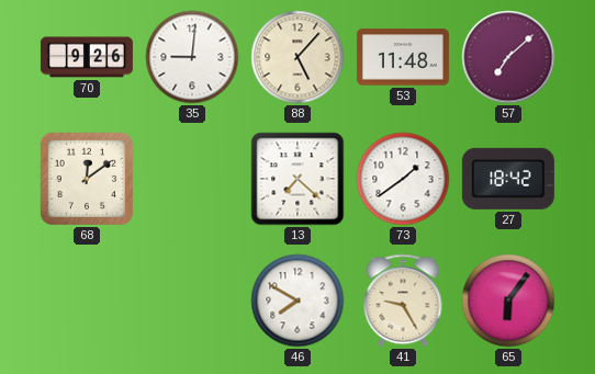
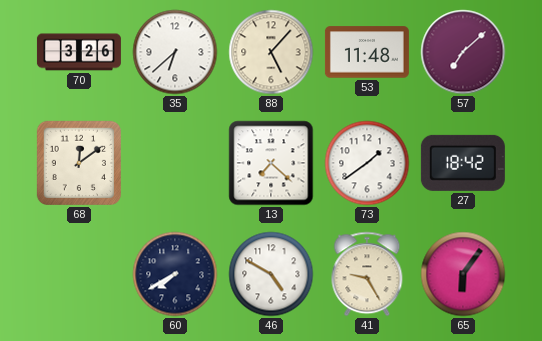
70: 9:26 -> 3:26 (79, 52)
35: 9:01 -> 6:38 (175, 52)
60: none -> 7:40 (175, 274)
46: 7:50 -> 4:50 (271, 274)
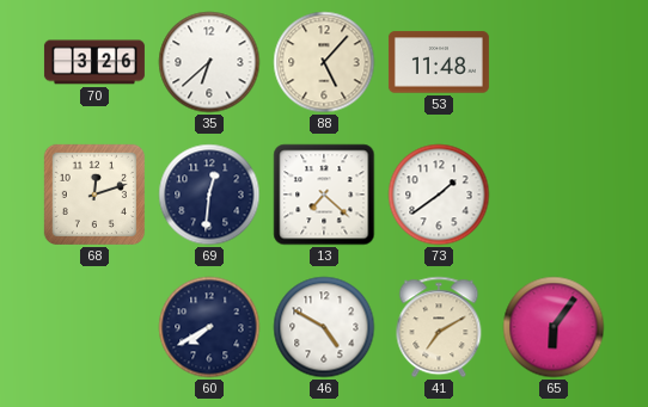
57: 7:08 -> none (463, 52)
68: 12:09 -> 12:12 (94, 195)
69: none -> 12:31 (209, 195)
27: 18:42 -> none (463, 163)
41: 9:25 -> 7:10 (439, 327)
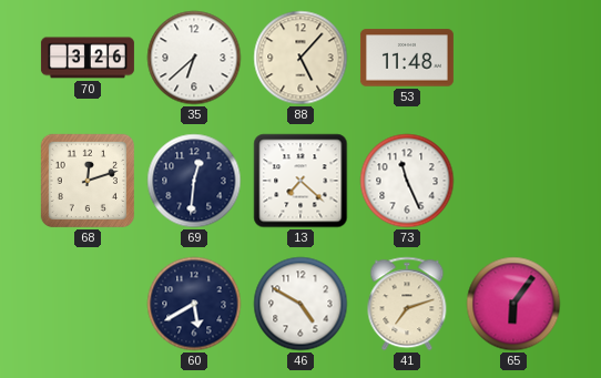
73: 1:39 -> 11:26 (407, 181)
60: 7:40 -> 5:40 (194, 304)
41: 7:10 -> 7:12 (407, 304)
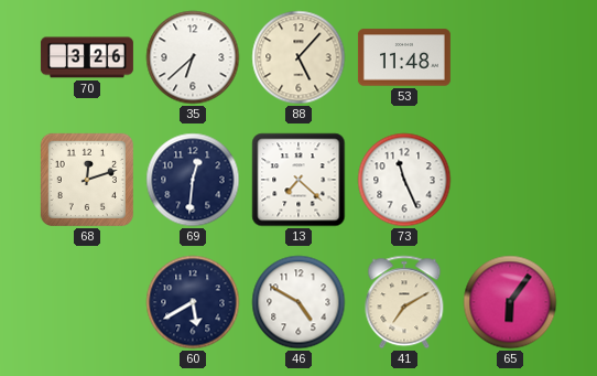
41: 7:12 -> 7:10 (404, 302)
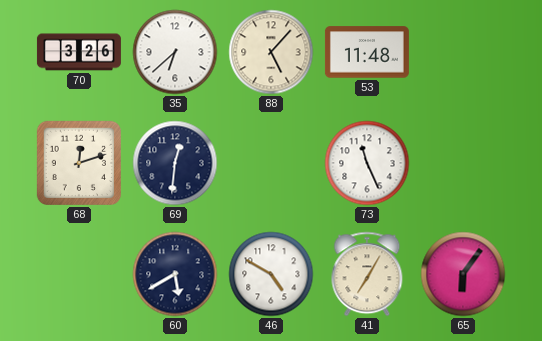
13: 7:22 -> none (298, 180)
41: 7:10 -> 7:05 (367, 274)
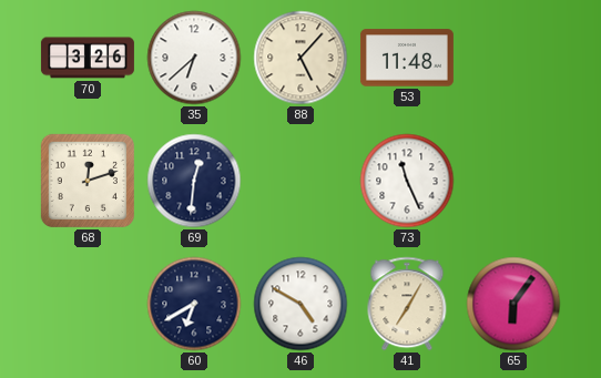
60: 5:40 -> 6:40 (194, 304)
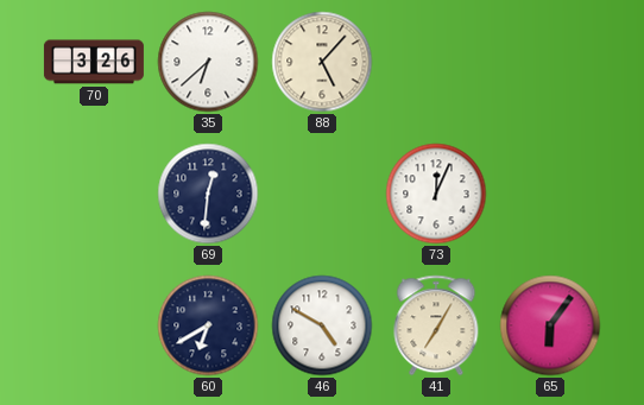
53: 11:48 -> none (407, 58)
68: 12:12 -> none (88, 181)
73: 11:26 -> 12:04 (436, 194)
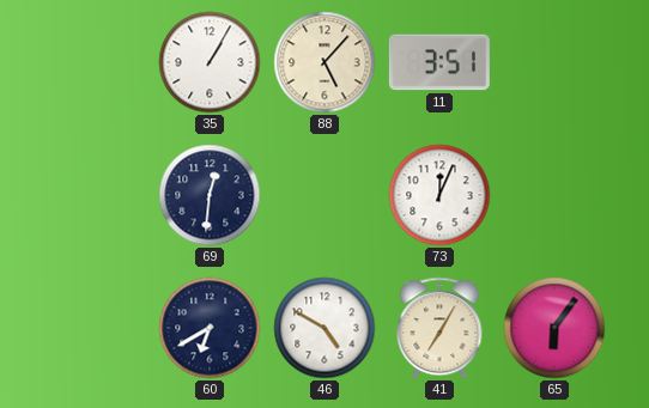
70: 3:26 -> none (94, 62)
35: 6:38 -> 1:05 (210, 62)
11: none -> 3:51 (439, 62)
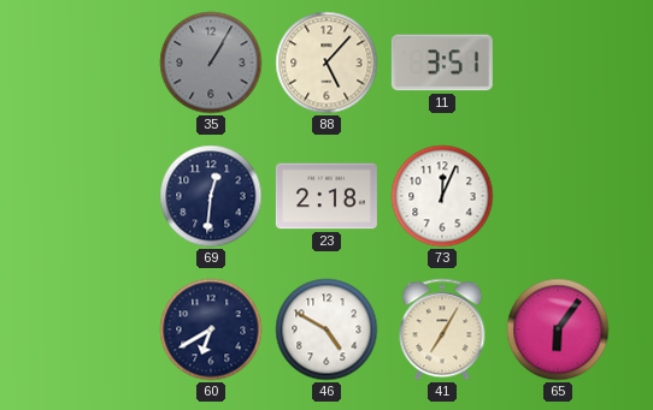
35 dial: white -> grey (211, 63)
23: none -> 2:18 (326, 196)
